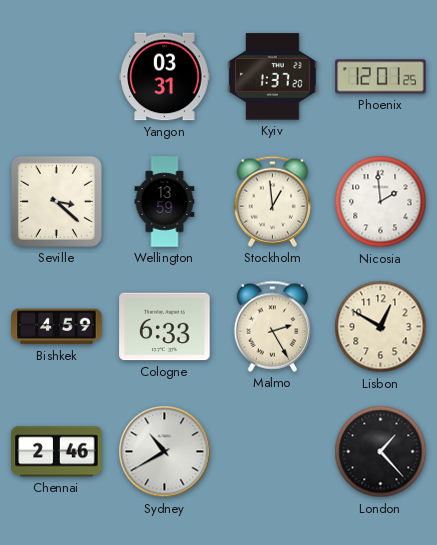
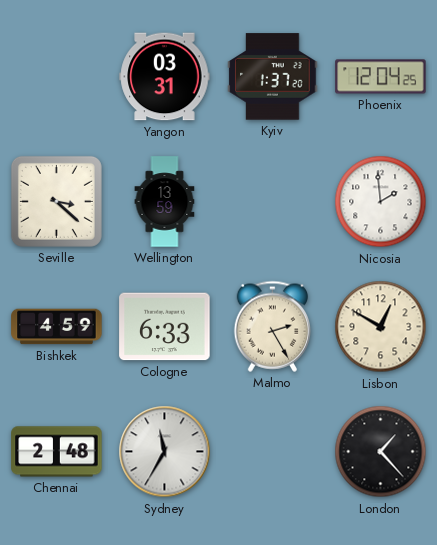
Phoenix: 12:01 -> 12:04 (381, 77)
Stockholm: 12:59 -> none (273, 201)
Chennai: 2:46 -> 2:48 (57, 452)
Sydney: 10:40 -> 11:35 (165, 452)
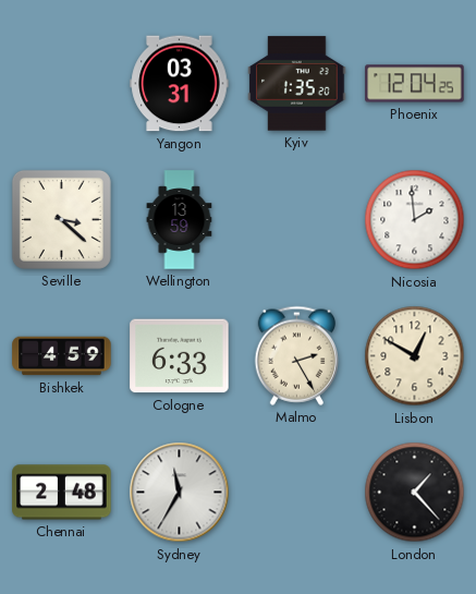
Kyiv: 1:37 -> 1:35 (297, 84)
